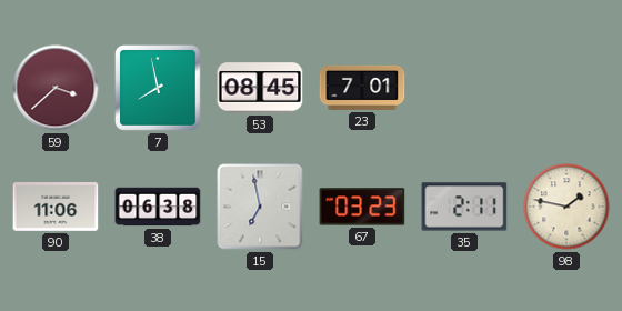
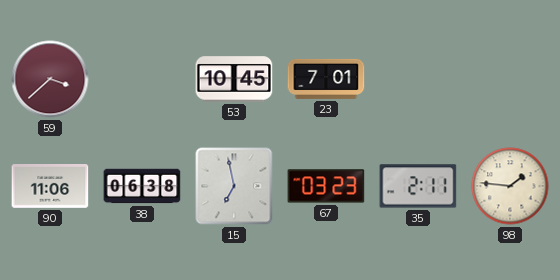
7: 7:58 -> none (159, 89)
53: 08:45 -> 10:45 (234, 79)
98: 1:47 -> 1:46 (510, 186)
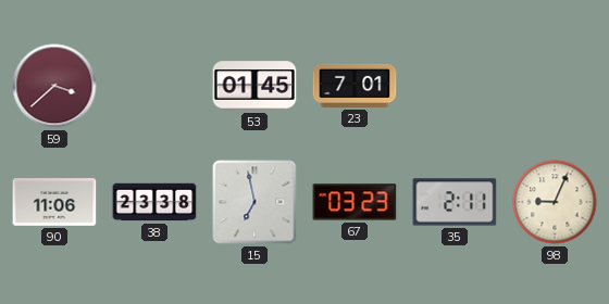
53: 10:45 -> 01:45 (254, 86)
38: 06:38 -> 23:38 (154, 202)
98: 1:46 -> 9:04 (555, 202)
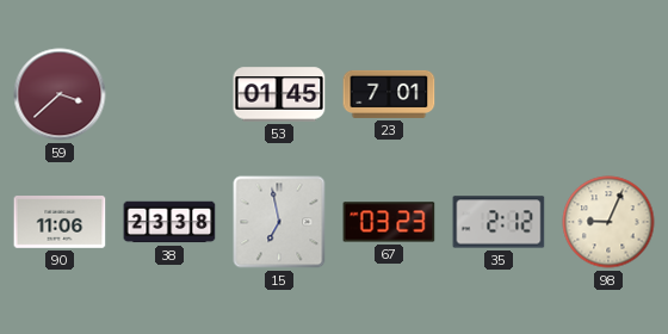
35: 2:11 -> 2:12 (499, 222)
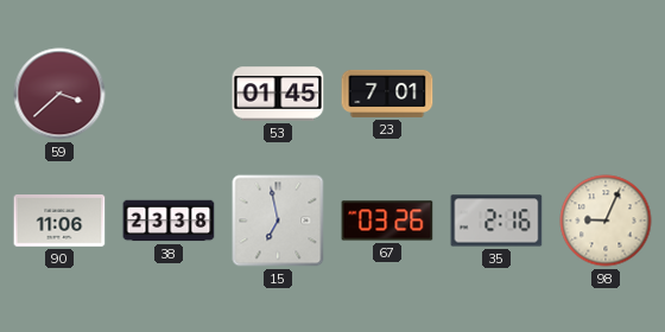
67: 03:23 -> 03:26 (387, 221)
35: 2:12 -> 2:16 (496, 221)
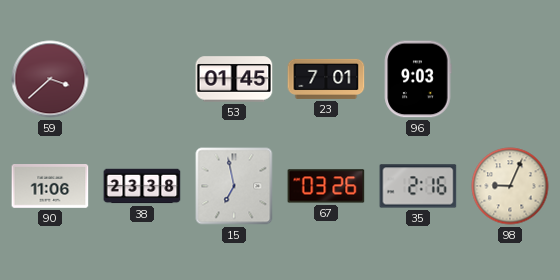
96: none -> 9:03 (418, 79)
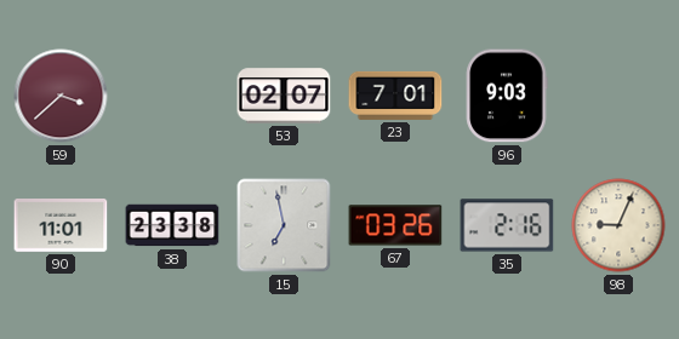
53: 01:45 -> 02:07 (284, 96)
90: 11:06 -> 11:01 (61, 226)
